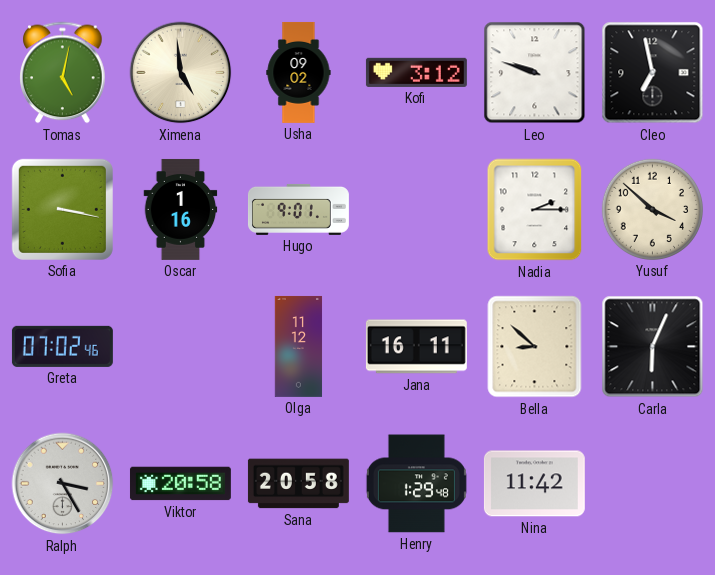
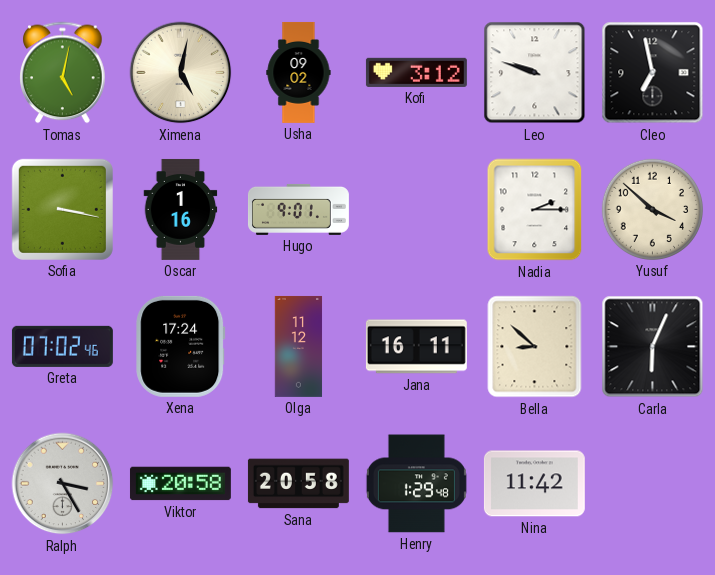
Ximena: 4:59 -> 5:02 (181, 73)
Xena: none -> 17:24 (181, 346)
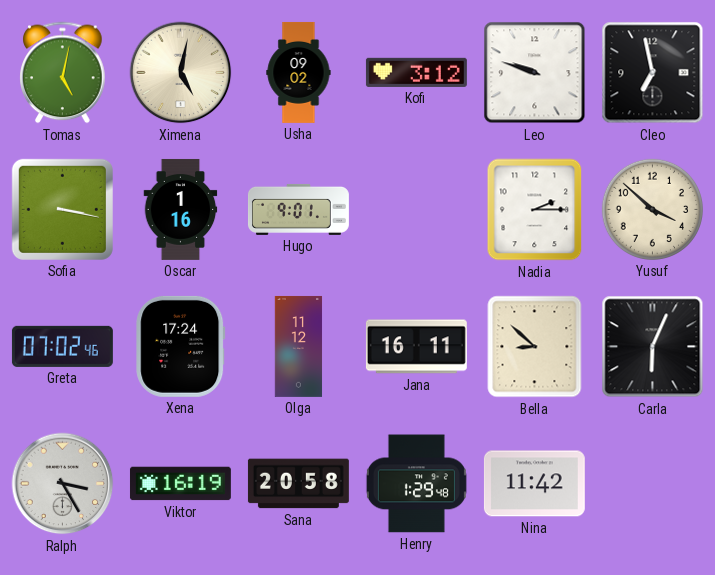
Viktor: 20:58 -> 16:19 (180, 484)
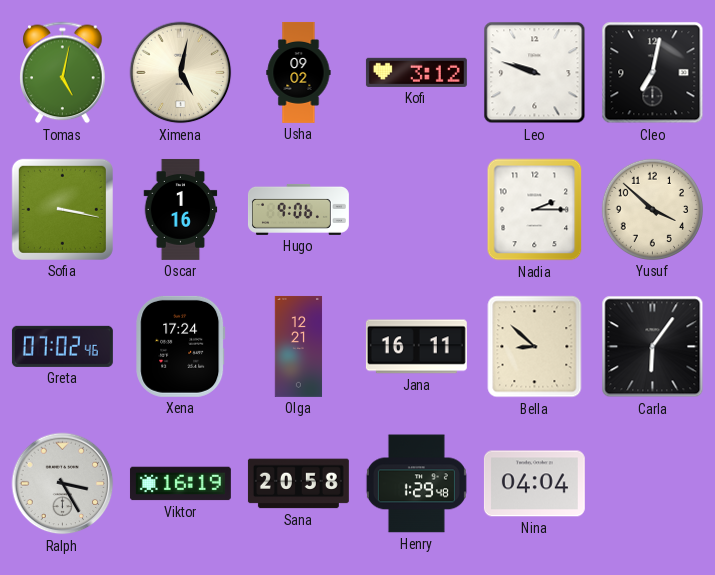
Cleo: 6:58 -> 7:02 (653, 73)
Hugo: 9:01 -> 9:06 (298, 209)
Olga: 11:12 -> 12:21 (299, 346)
Carla: 6:04 -> 6:06 (653, 347)
Nina: 11:42 -> 04:04 (534, 484)
